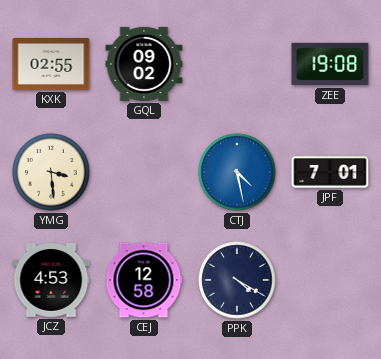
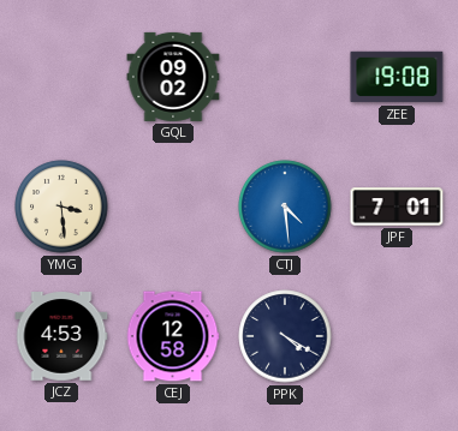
KXK: 02:55 -> none (51, 64)
CTJ: 4:28 -> 4:29 (285, 206)
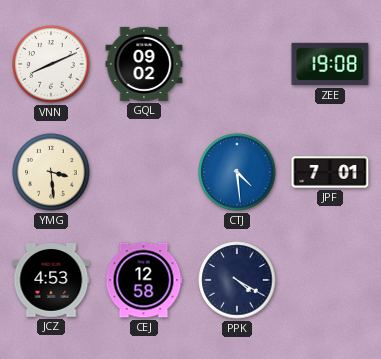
VNN: none -> 8:11 (51, 64)
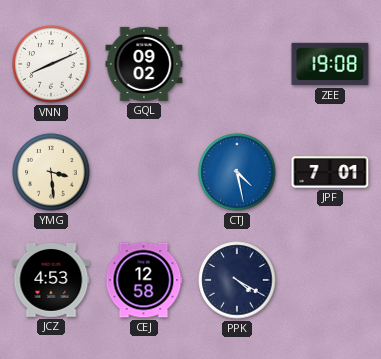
CTJ: 4:29 -> 4:28 (237, 172)
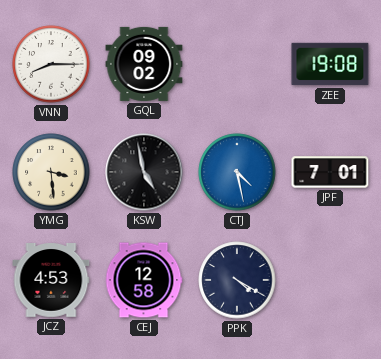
VNN: 8:11 -> 8:15 (51, 64)
KSW: none -> 4:58 (144, 172)
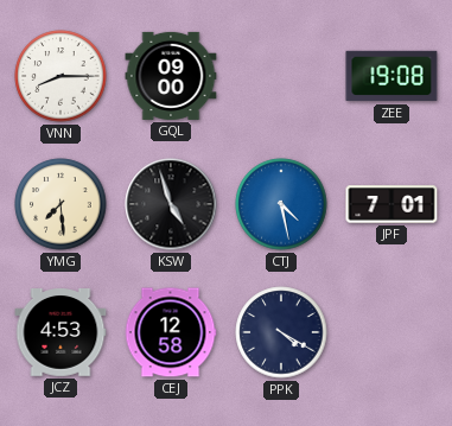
GQL: 09:02 -> 09:00 (171, 76)
YMG: 3:29 -> 7:29 (61, 204)
KSW: 4:58 -> 4:57 (171, 204)
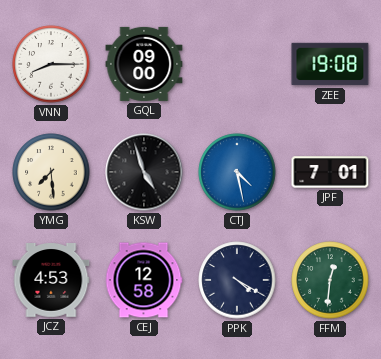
FFM: none -> 12:31 (330, 280)
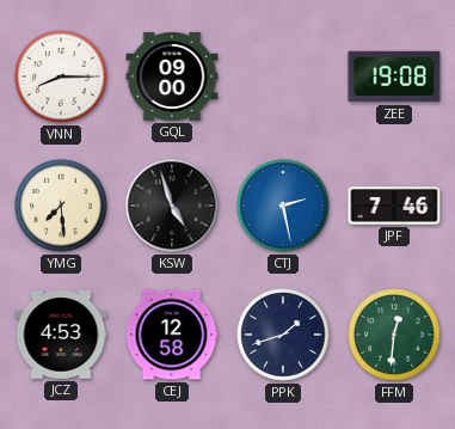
CTJ: 4:28 -> 2:28 (283, 206)
JPF: 7:01 -> 7:46 (394, 206)
PPK: 4:20 -> 1:42 (283, 335)
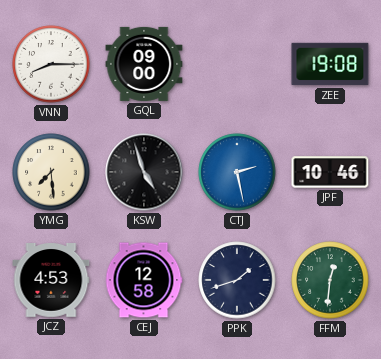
JPF: 7:46 -> 10:46 (330, 172)
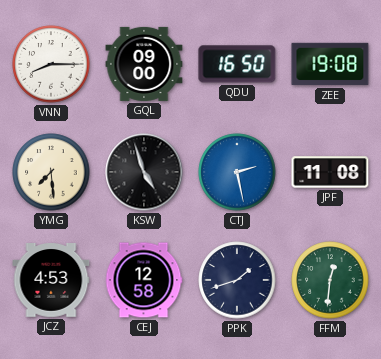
QDU: none -> 16:50 (237, 64)
JPF: 10:46 -> 11:08 (330, 172)
